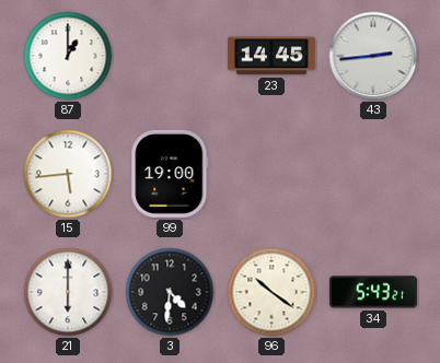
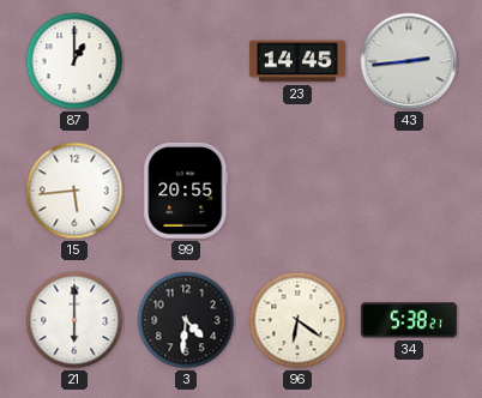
99: 19:00 -> 20:55 (186, 191)
96: 10:21 -> 6:21 (297, 320)
34: 5:43 -> 5:38 (409, 320)
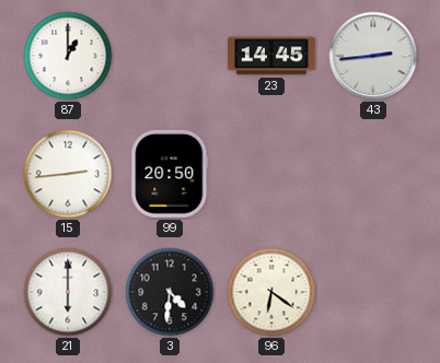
15: 5:44 -> 2:44 (68, 174)
99: 20:55 -> 20:50 (170, 174)
34: 5:38 -> none (409, 320)
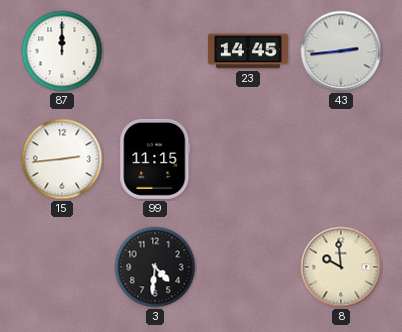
87: 1:00 -> 12:00 (62, 51)
99: 20:50 -> 11:15 (155, 159)
21: 6:00 -> none (68, 292)
96: 6:21 -> none (271, 292)
8: none -> 9:59 (341, 267)
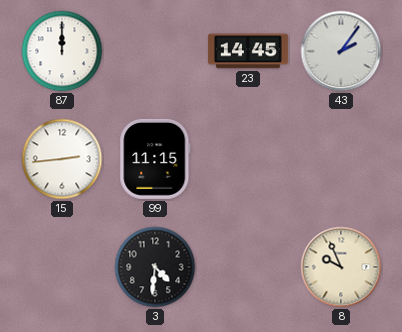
43: 2:44 -> 2:06 (341, 51)
8: 9:59 -> 9:56 (341, 267)
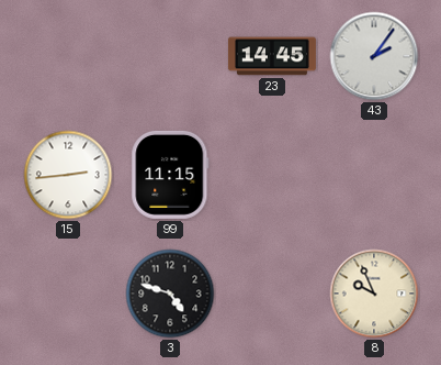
87: 12:00 -> none (62, 51)
3: 4:31 -> 4:48 (170, 294)
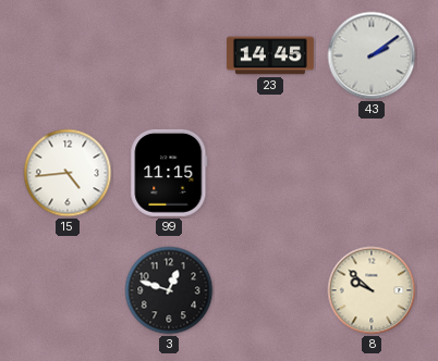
43: 2:06 -> 2:09 (372, 55)
15: 2:44 -> 4:44 (68, 173)
3: 4:48 -> 12:48 (169, 290)
8: 9:56 -> 9:52 (372, 290)
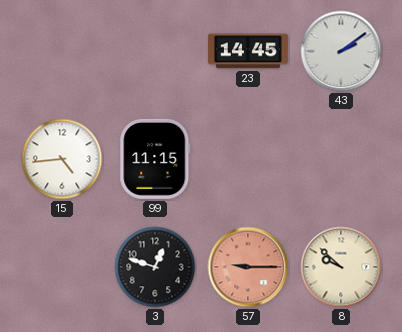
57: none -> 9:15 (248, 267)
